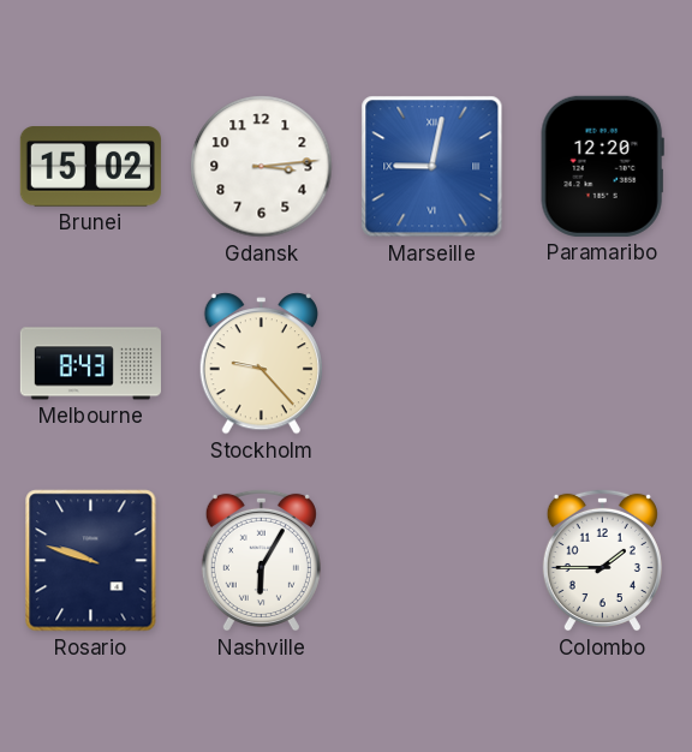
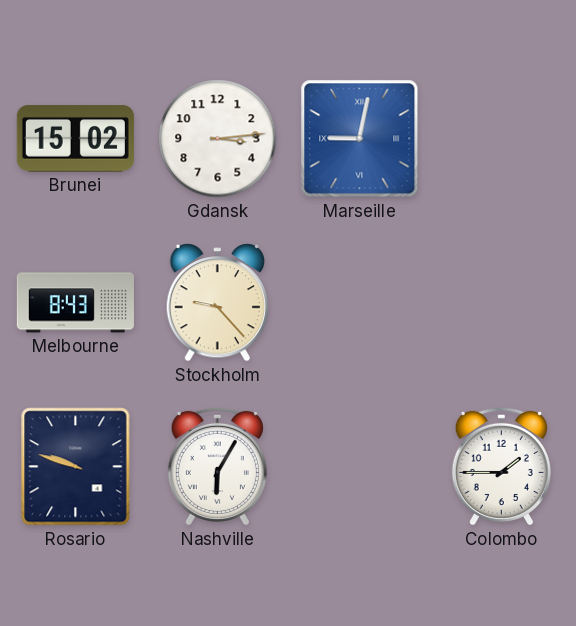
Paramaribo: 12:20 -> none (602, 166)
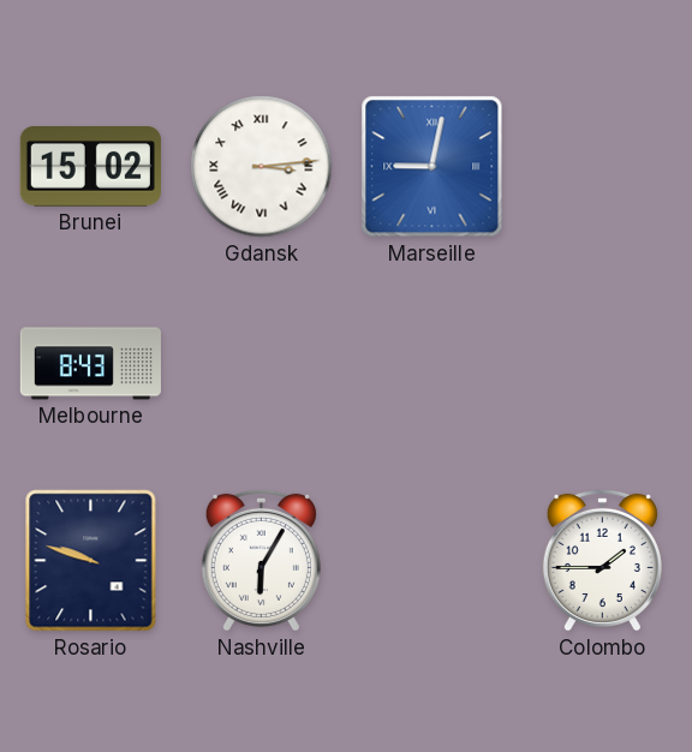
Gdansk numerals: Arabic -> Roman (262, 167)
Stockholm: 9:23 -> none (217, 303)
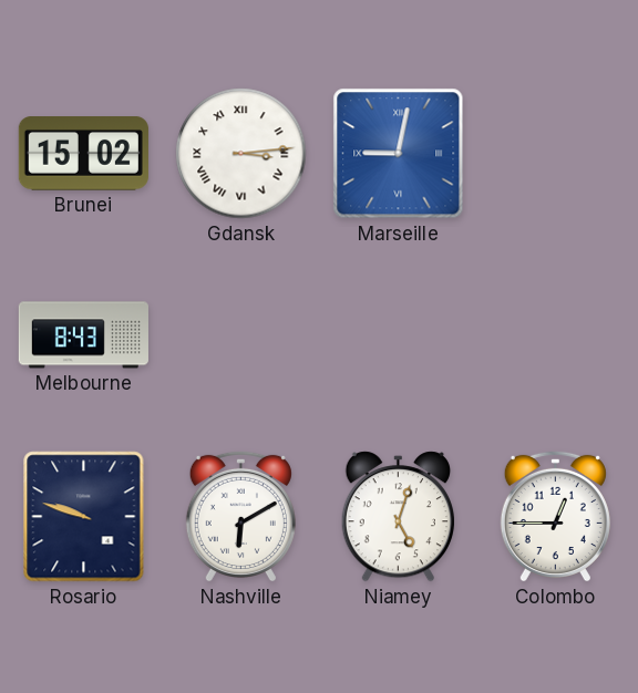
Nashville: 6:05 -> 6:10 (240, 516)
Niamey: none -> 5:03 (398, 517)
Colombo: 1:45 -> 12:45 (555, 516)
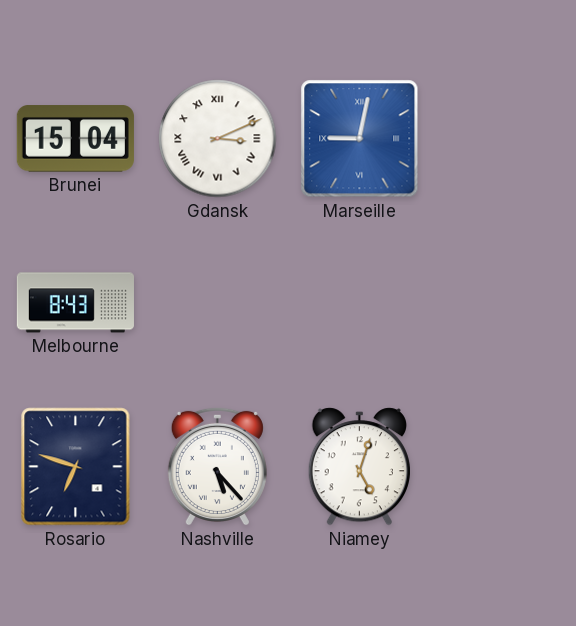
Brunei: 15:02 -> 15:04 (75, 139)
Gdansk: 3:14 -> 3:11 (218, 139)
Rosario: 9:48 -> 6:48 (76, 467)
Nashville: 6:10 -> 5:23 (217, 466)
Colombo: 12:45 -> none (555, 516)
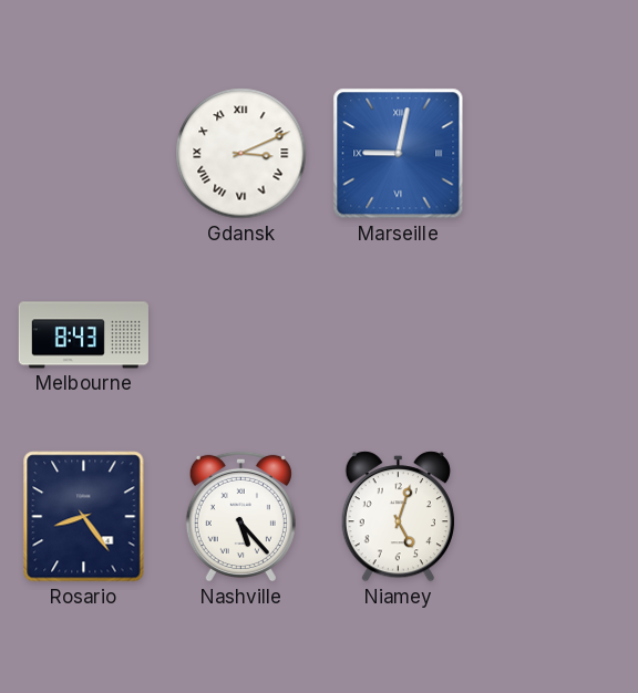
Brunei: 15:04 -> none (75, 139)
Rosario: 6:48 -> 8:24 (84, 517)
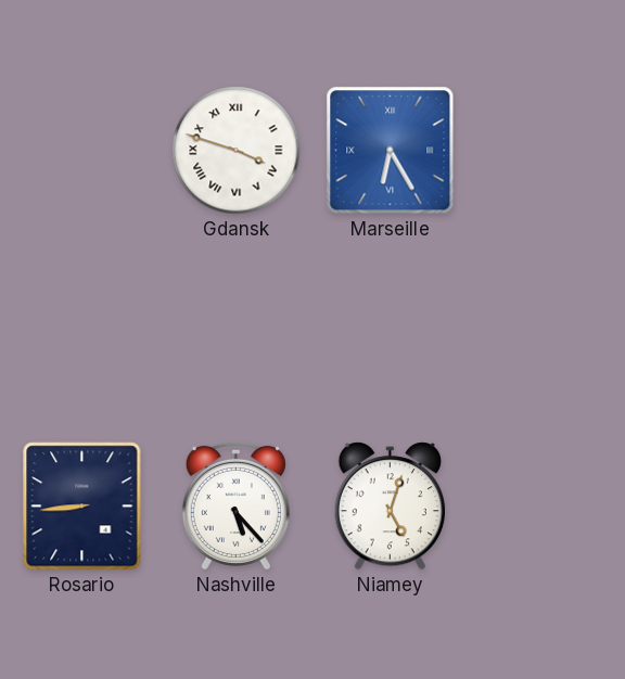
Gdansk: 3:11 -> 3:48 (237, 151)
Marseille: 9:02 -> 6:25 (391, 151)
Melbourne: 8:43 -> none (83, 335)
Rosario: 8:24 -> 8:44 (82, 507)
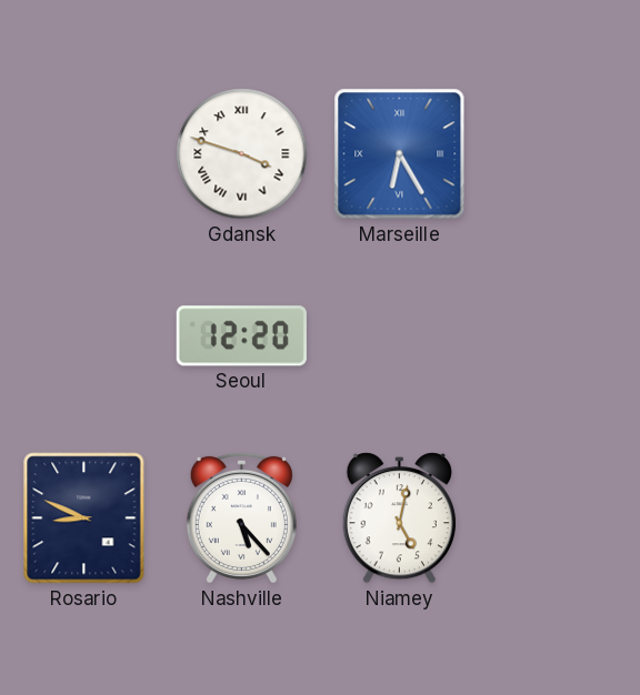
Seoul: none -> 12:20 (241, 336)
Rosario: 8:44 -> 8:49 (84, 518)
Niamey: 5:03 -> 5:02 (399, 518)
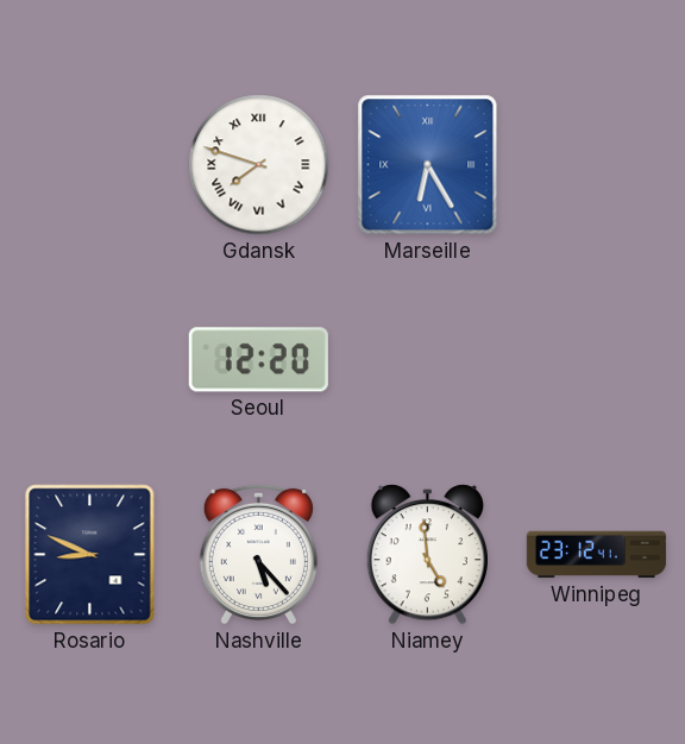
Gdansk: 3:48 -> 7:48 (259, 165)
Niamey: 5:02 -> 4:59 (427, 555)
Winnipeg: none -> 23:12 (596, 555)
